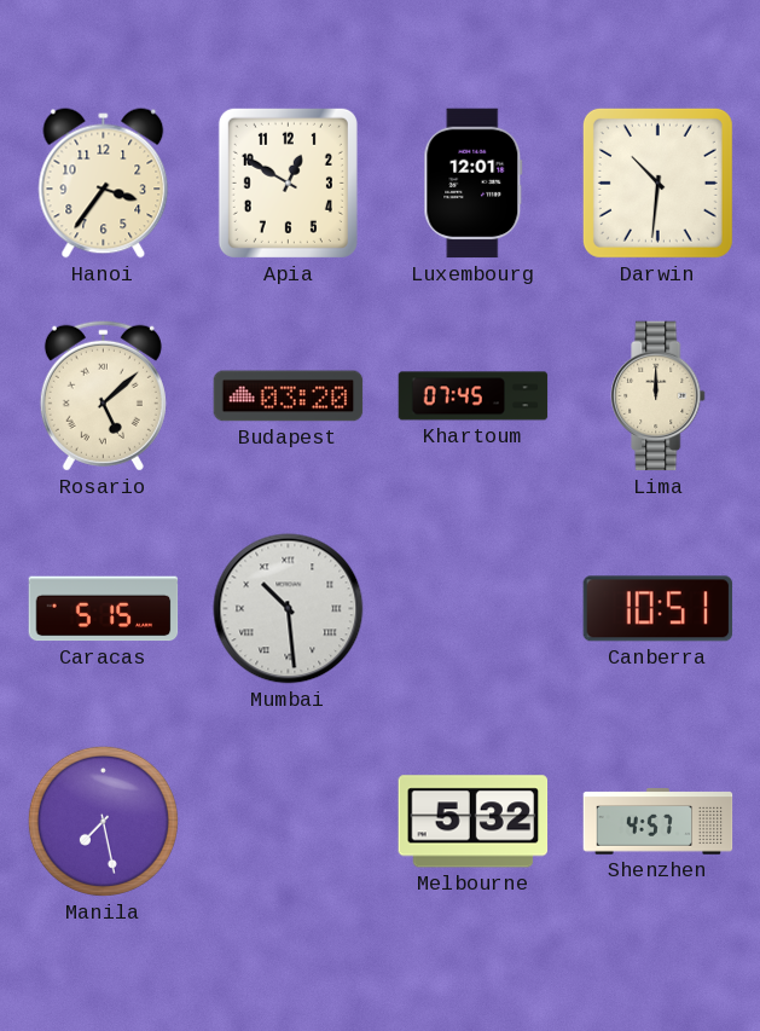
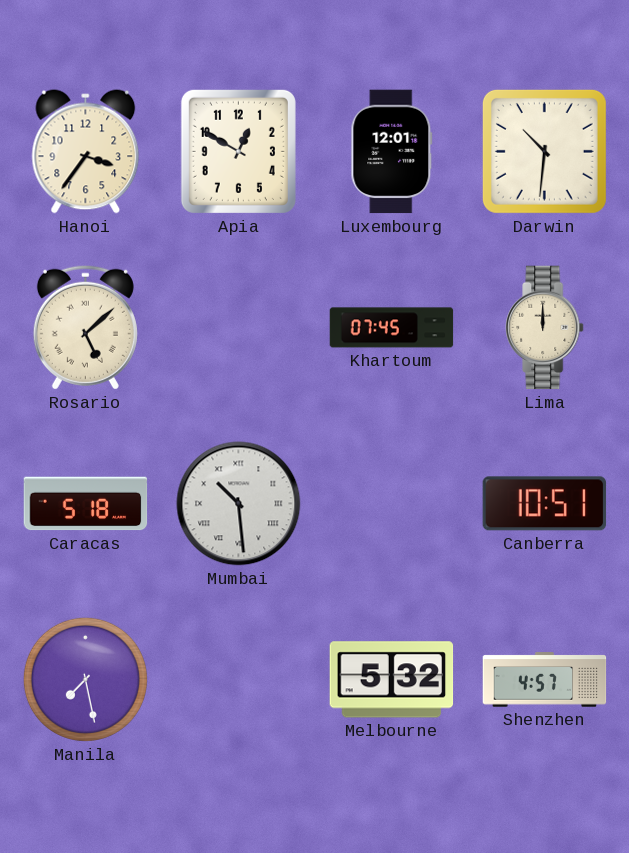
Budapest: 03:20 -> none (289, 396)
Caracas: 5:15 -> 5:18 (86, 504)
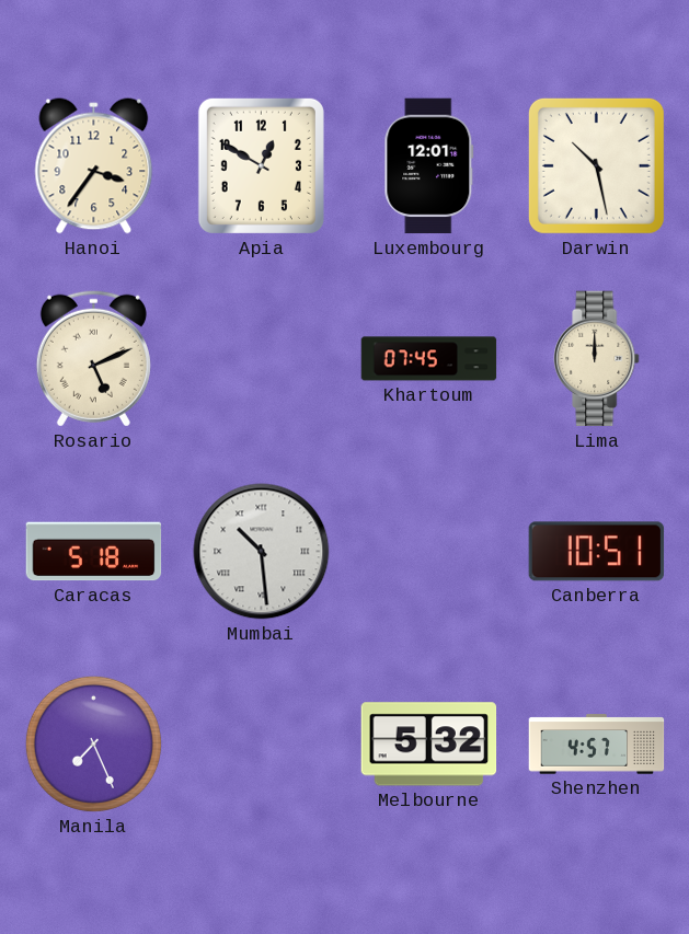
Darwin: 10:31 -> 10:28 (596, 165)
Rosario: 5:08 -> 5:11 (93, 358)
Manila: 7:28 -> 7:26 (93, 743)
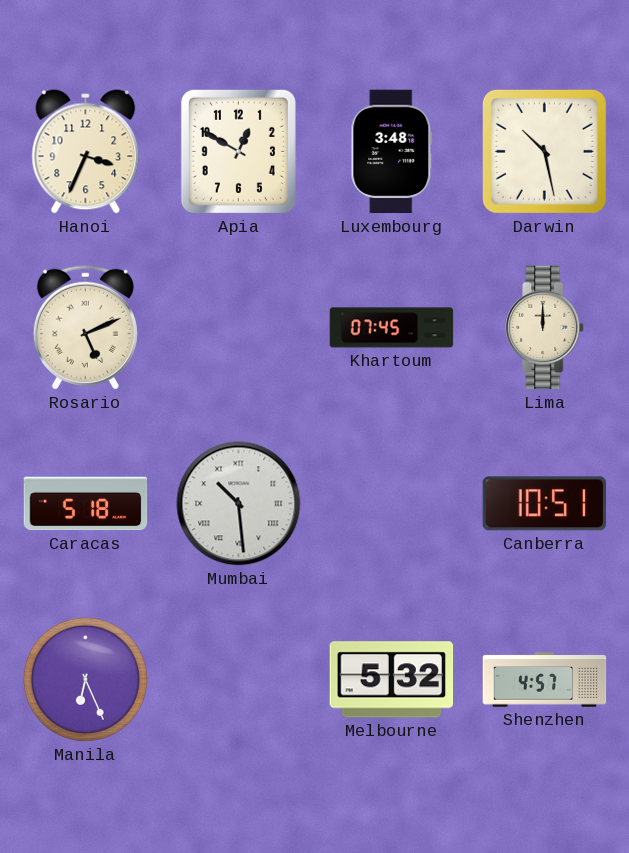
Hanoi: 3:36 -> 3:34 (86, 152)
Luxembourg: 12:01 -> 3:48 (392, 152)
Manila: 7:26 -> 6:26 (85, 679)
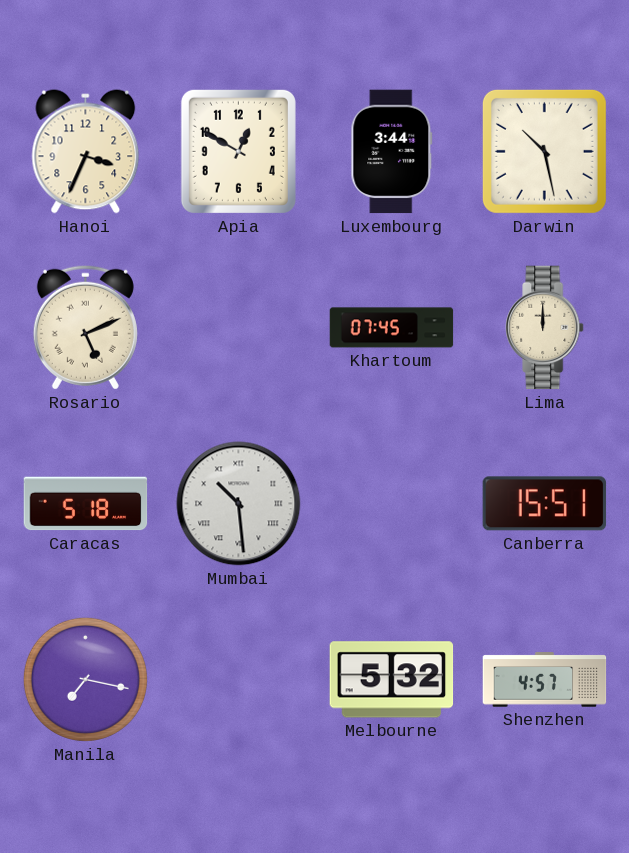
Luxembourg: 3:48 -> 3:44 (392, 152)
Canberra: 10:51 -> 15:51 (545, 504)
Manila: 6:26 -> 7:17 (85, 679)
